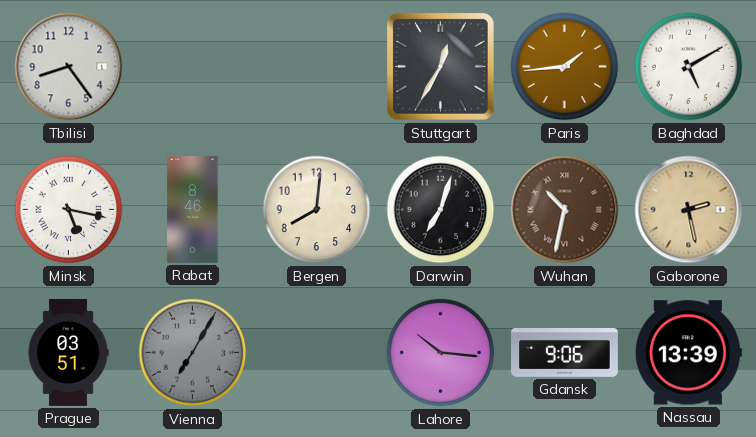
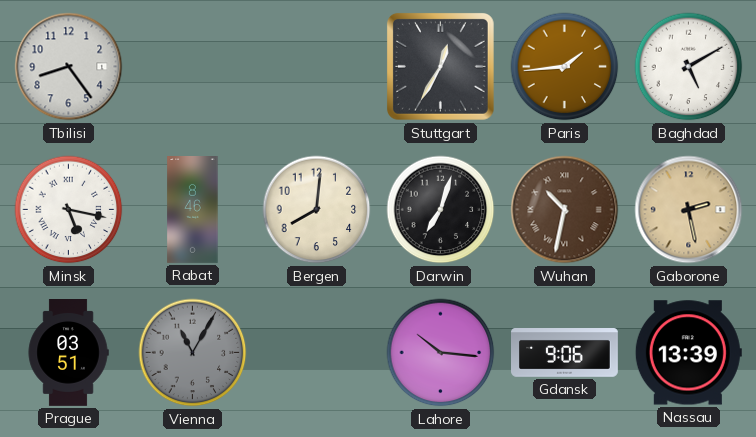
Vienna: 7:05 -> 11:05 (193, 353)
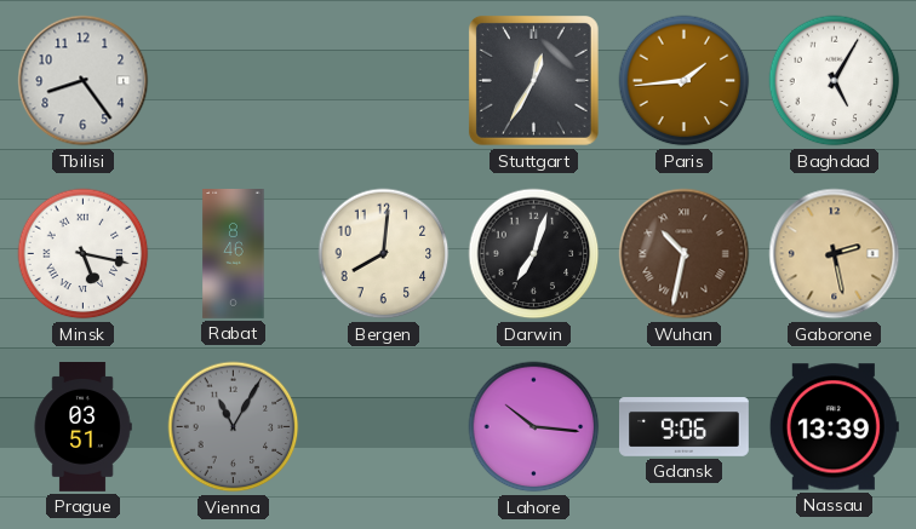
Baghdad: 5:10 -> 5:05 (835, 81)
